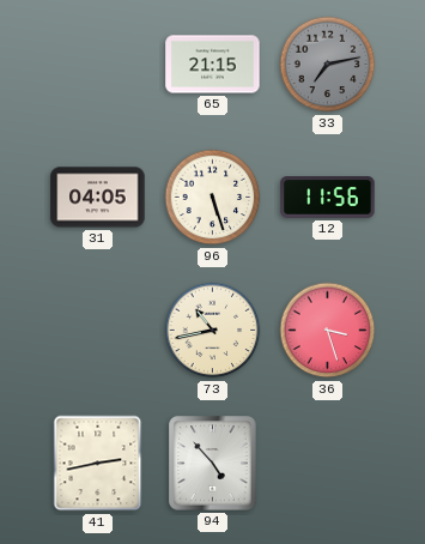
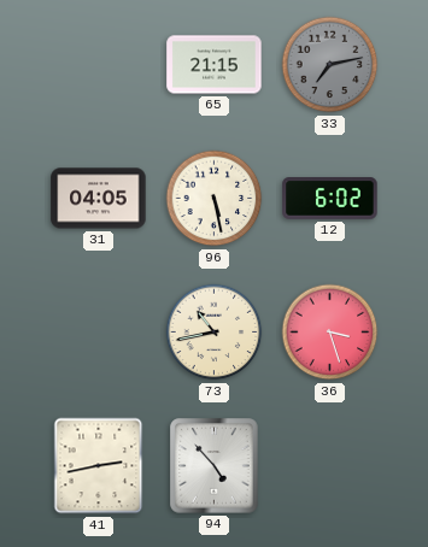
96: 5:27 -> 5:28 (215, 199)
12: 11:56 -> 6:02 (330, 199)
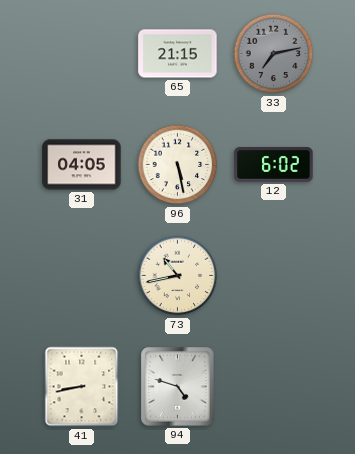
36: 3:27 -> none (330, 333)
41: 2:43 -> 8:43 (82, 387)
94: 4:53 -> 4:48 (178, 387)
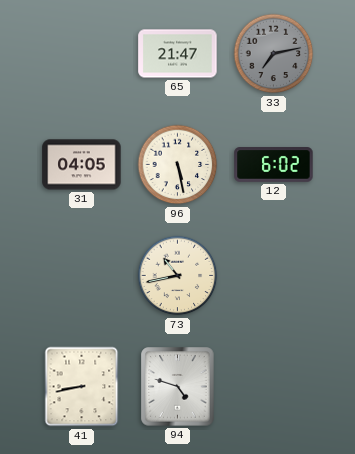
65: 21:15 -> 21:47 (178, 54)
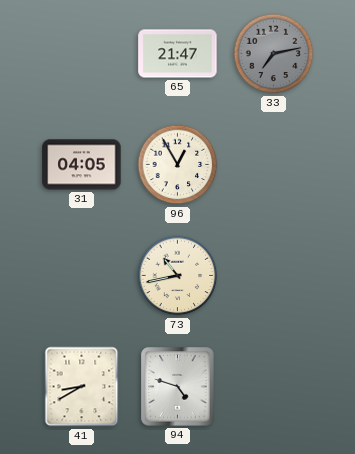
96: 5:28 -> 12:55 (178, 165)
12: 6:02 -> none (274, 165)
41: 8:43 -> 8:40 (82, 387)
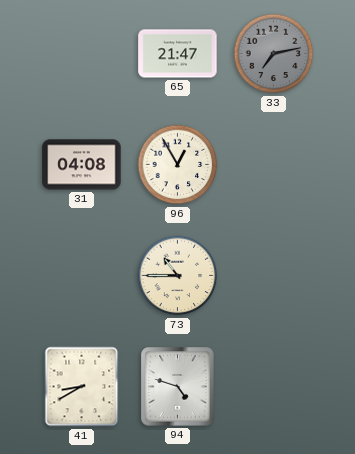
31: 04:05 -> 04:08 (82, 165)
73: 10:43 -> 10:45 (178, 276)
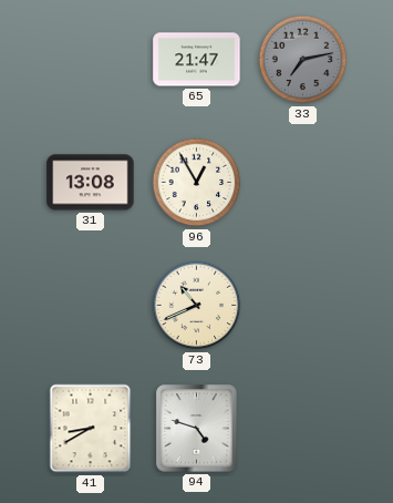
31: 04:08 -> 13:08 (91, 183)
73: 10:45 -> 10:41 (197, 306)
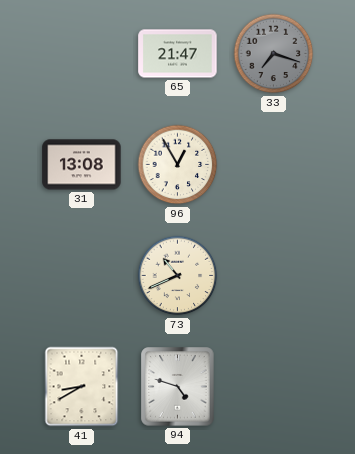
33: 7:13 -> 7:18 (274, 54)
